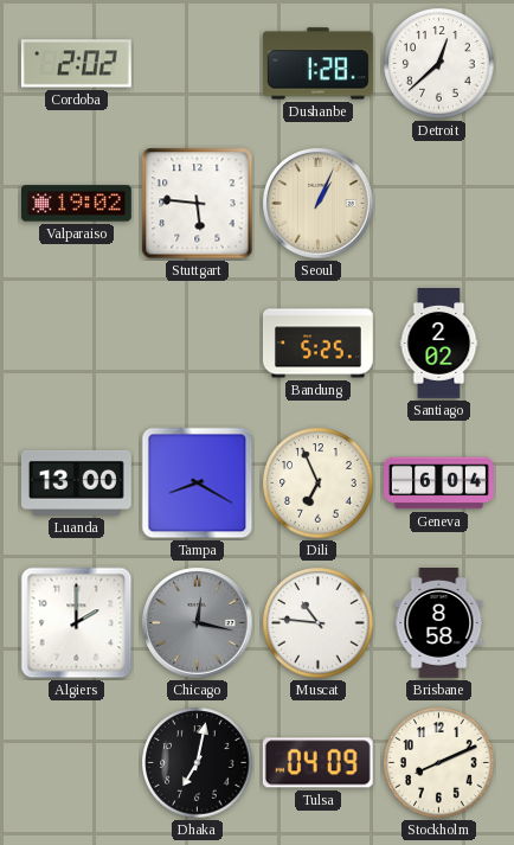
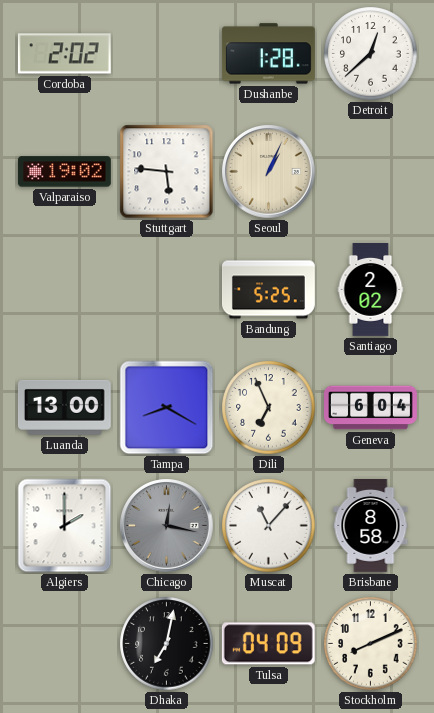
Muscat: 10:46 -> 11:07 (269, 526)
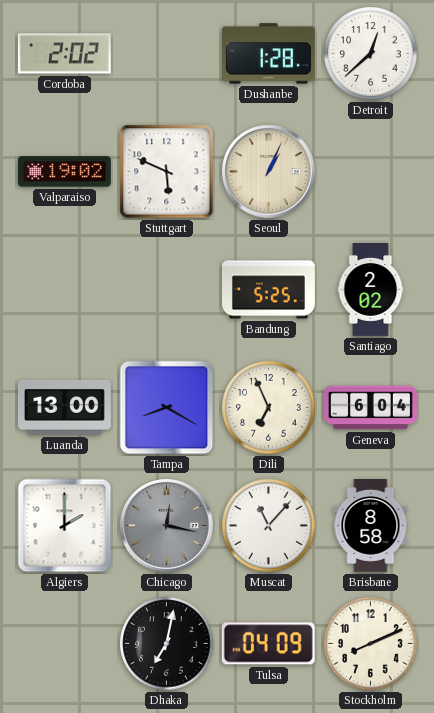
Stuttgart: 5:46 -> 5:49 (167, 172)
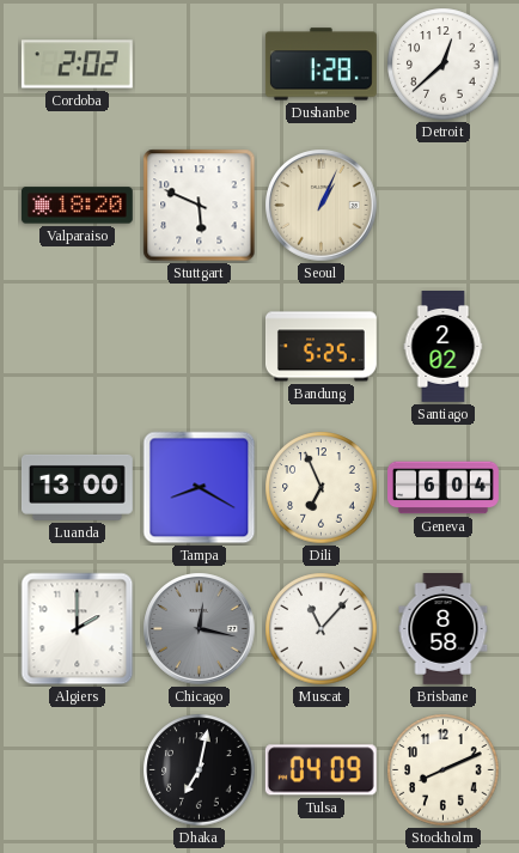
Valparaiso: 19:02 -> 18:20 (77, 206)
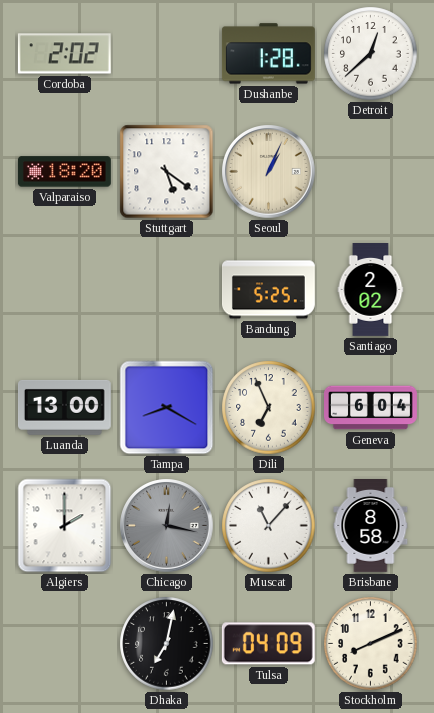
Stuttgart: 5:49 -> 5:21 (167, 172)
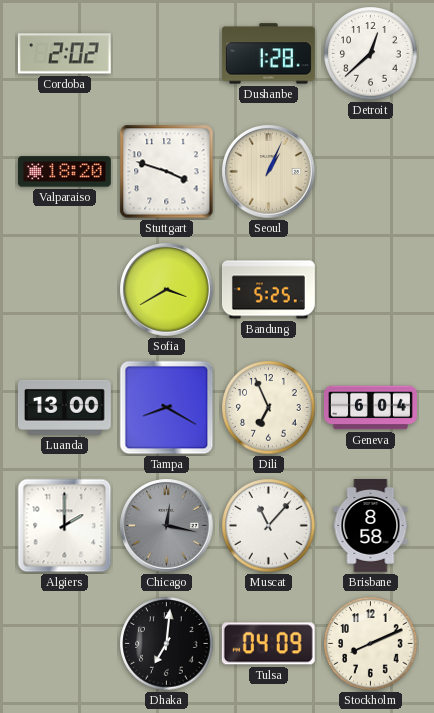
Stuttgart: 5:21 -> 3:48 (167, 172)
Sofia: none -> 3:40 (167, 290)
Santiago: 2:02 -> none (371, 290)
Dhaka: 7:02 -> 7:01 (167, 644)
